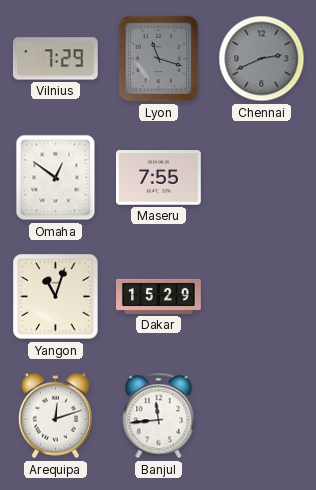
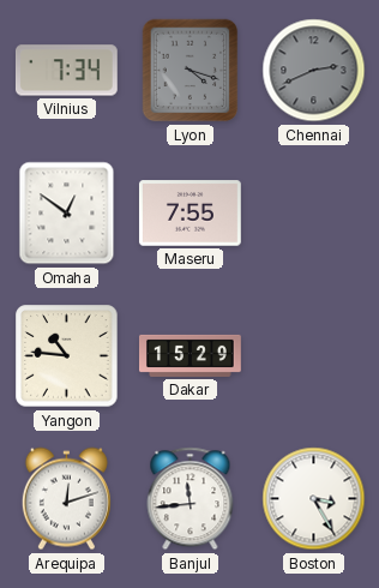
Vilnius: 7:29 -> 7:34 (66, 71)
Lyon: 11:18 -> 4:18 (191, 71)
Yangon: 11:03 -> 10:46 (67, 356)
Boston: none -> 3:25 (314, 499)
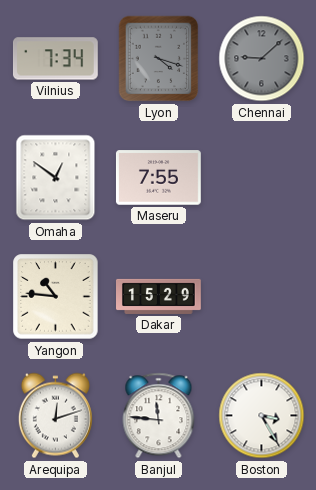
Chennai: 2:41 -> 9:08 (262, 59)
Banjul: 11:44 -> 11:46 (159, 416)
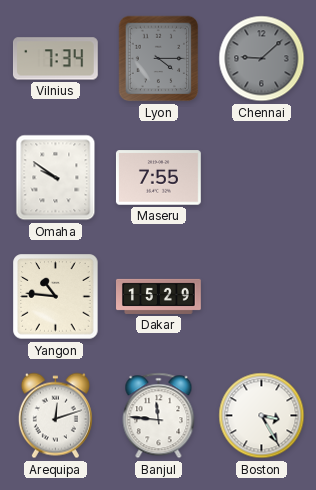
Lyon: 4:18 -> 4:15 (159, 59)
Omaha: 12:51 -> 9:51 (56, 178)
